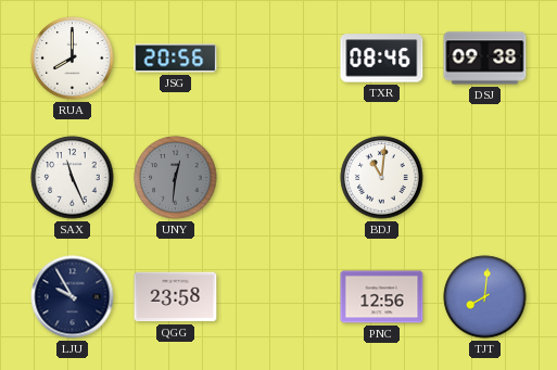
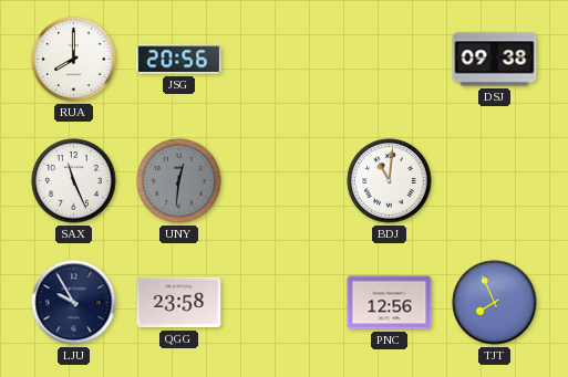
TXR: 08:46 -> none (382, 59)
TJT: 8:01 -> 7:56 (495, 303)
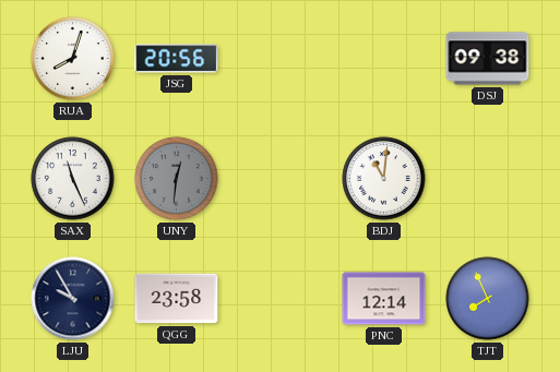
RUA: 8:00 -> 8:03 (73, 59)
PNC: 12:56 -> 12:14 (384, 299)
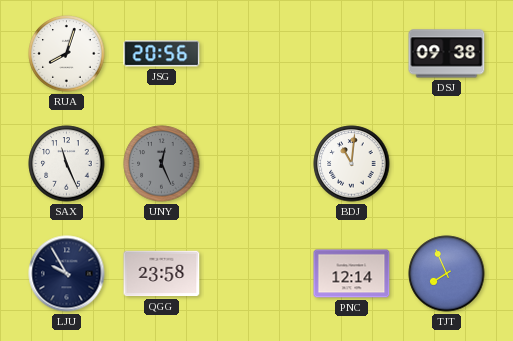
UNY: 12:31 -> 12:26 (162, 164)
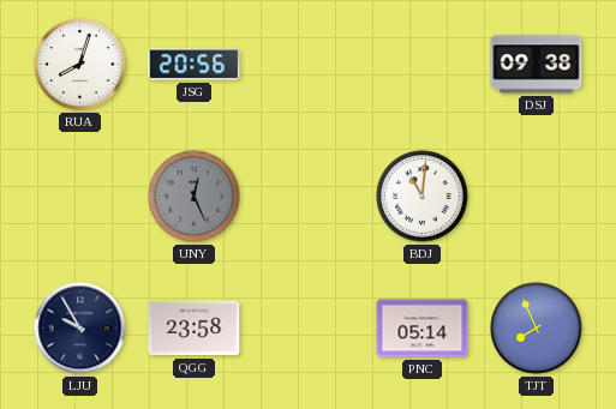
SAX: 11:26 -> none (67, 164)
PNC: 12:14 -> 05:14 (423, 329)
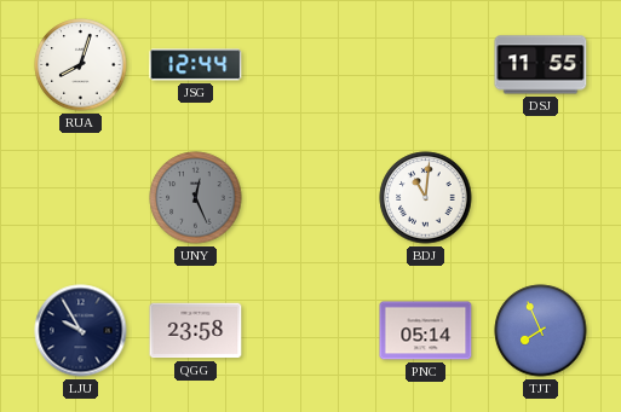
JSG: 20:56 -> 12:44 (196, 65)
DSJ: 09:38 -> 11:55 (541, 65)
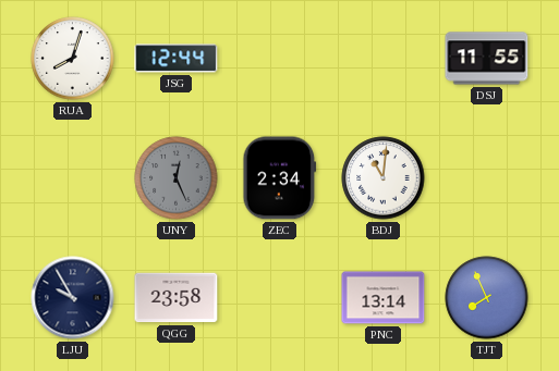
ZEC: none -> 2:34 (280, 178)
PNC: 05:14 -> 13:14 (384, 298)
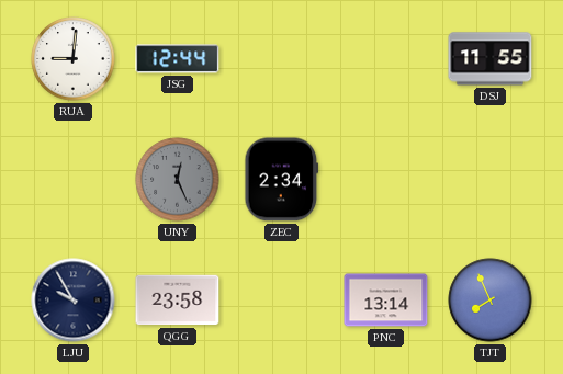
RUA: 8:03 -> 9:01 (74, 59)
BDJ: 11:01 -> none (384, 178)
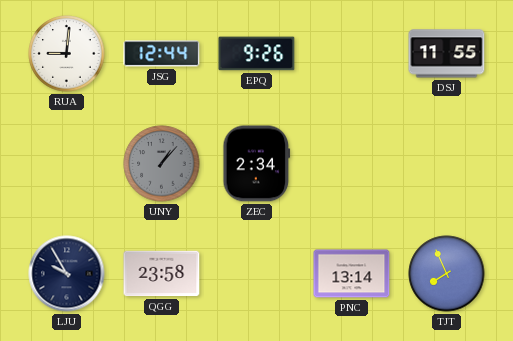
EPQ: none -> 9:26 (257, 54)
UNY: 12:26 -> 1:07 (162, 164)
